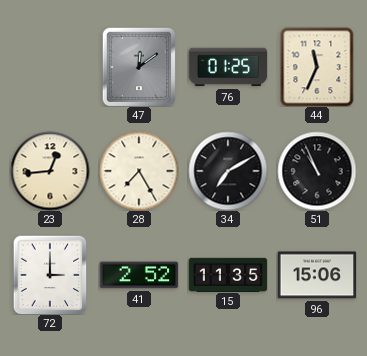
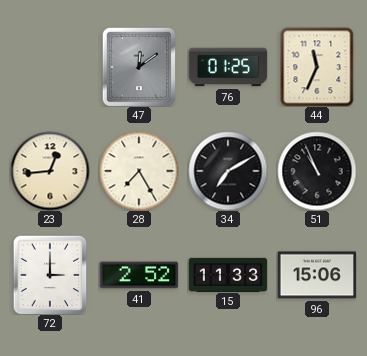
15: 11:35 -> 11:33 (228, 274)
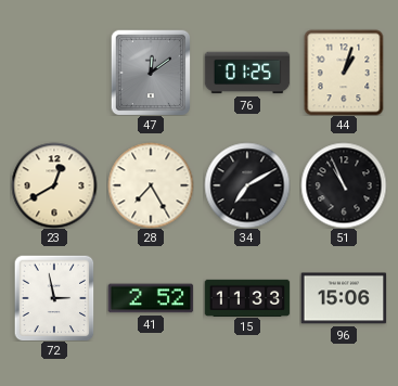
44: 11:34 -> 1:03 (344, 73)
23: 12:44 -> 12:40 (54, 185)
72: 3:00 -> 2:58 (54, 298)
